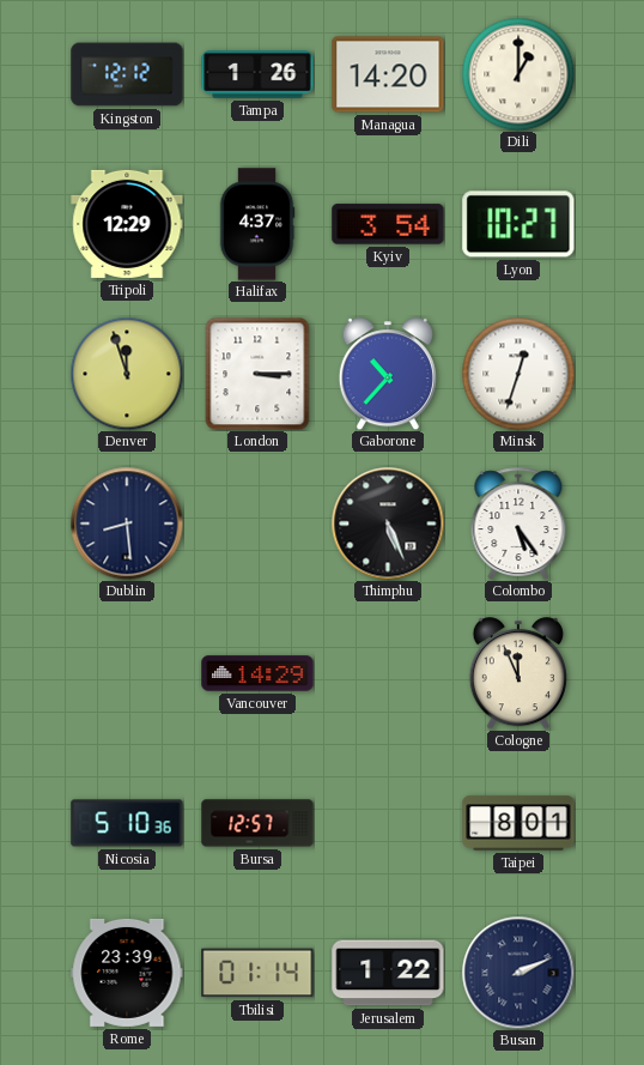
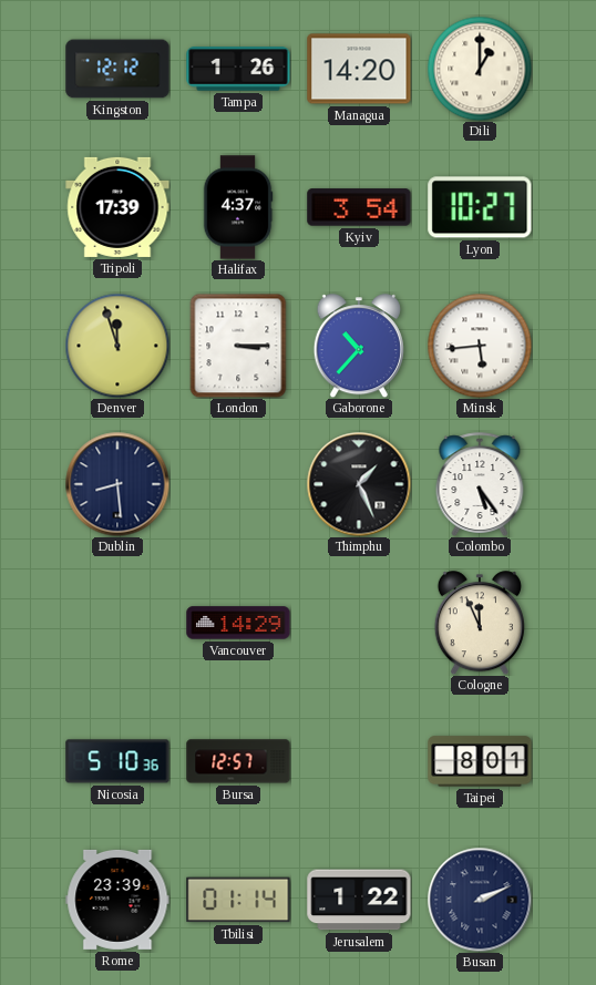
Tripoli: 12:29 -> 17:39 (117, 207)
Minsk: 12:33 -> 5:44 (480, 346)
Thimphu: 5:26 -> 1:26 (359, 484)
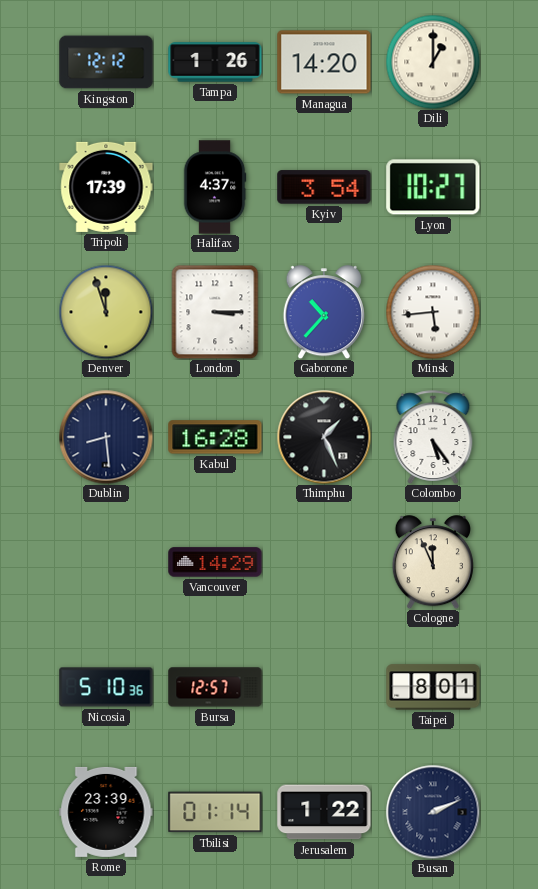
Kabul: none -> 16:28 (215, 437)
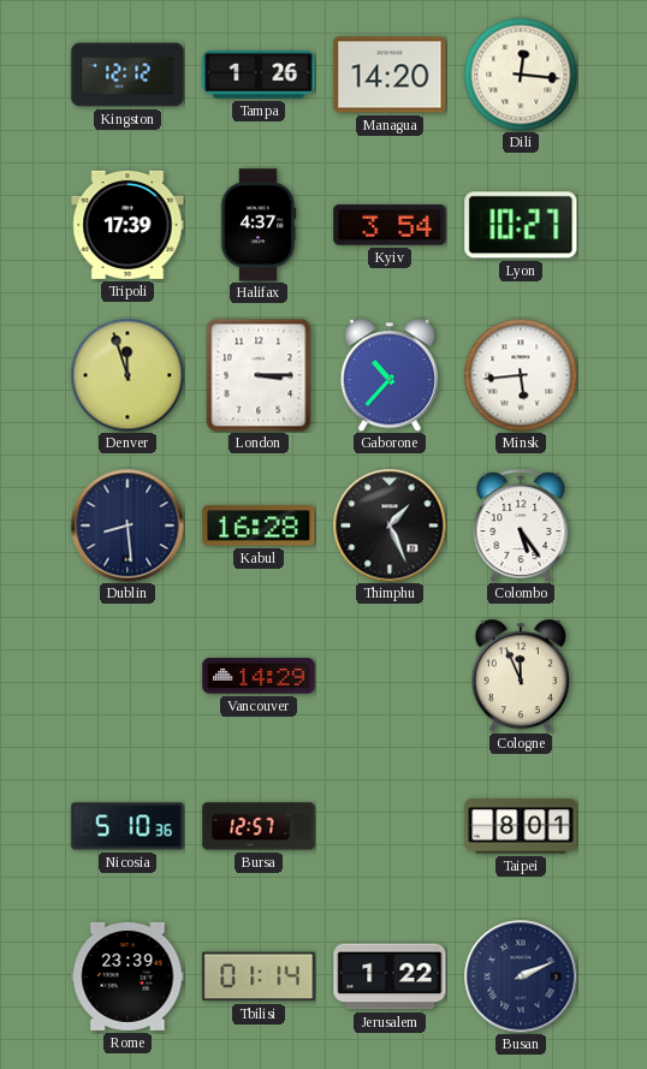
Dili: 1:00 -> 12:16 (521, 75)
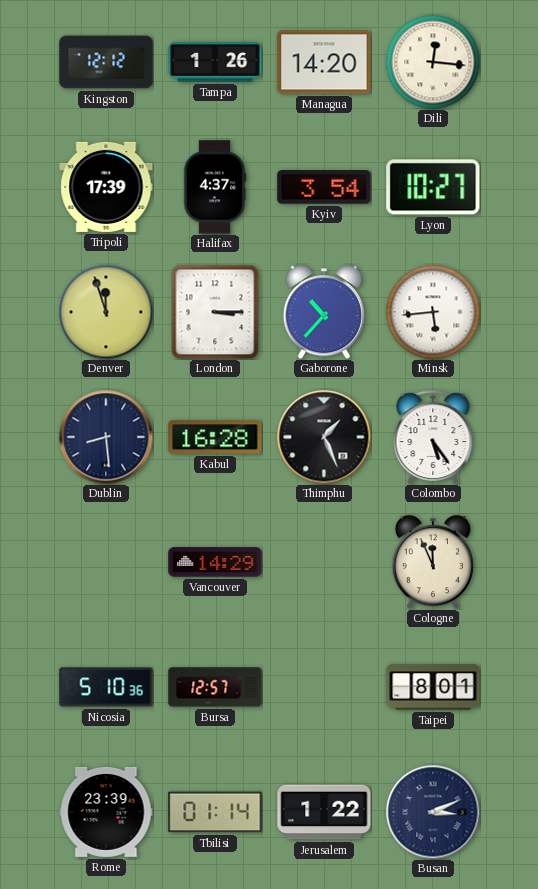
Busan: 2:11 -> 3:11 (433, 812)
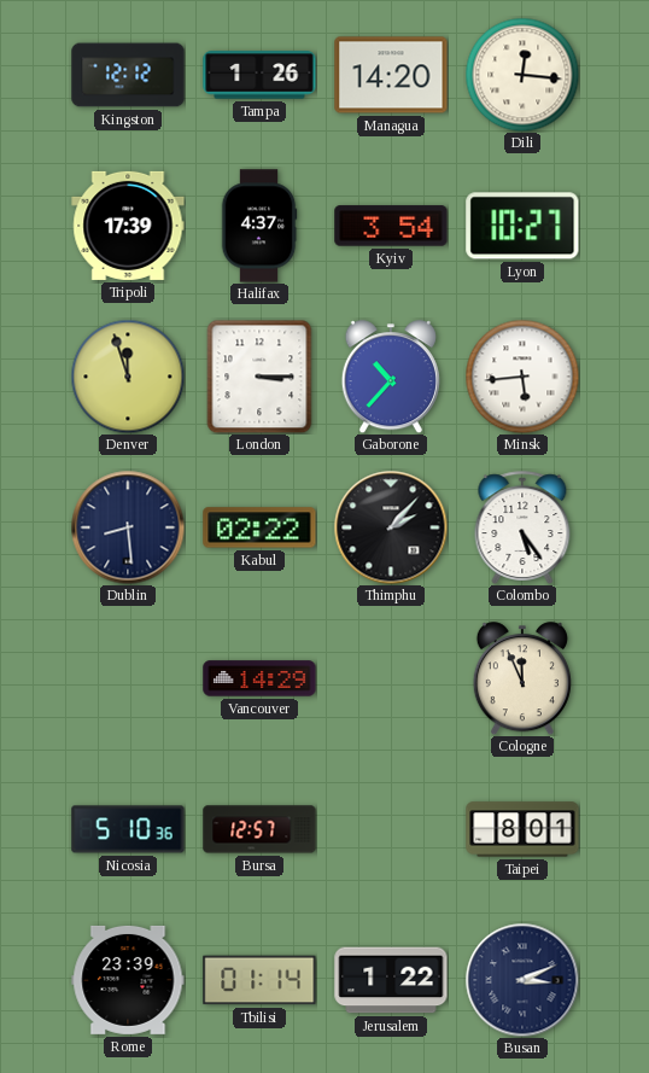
Kabul: 16:28 -> 02:22 (259, 527)
Thimphu: 1:26 -> 2:07 (391, 527)
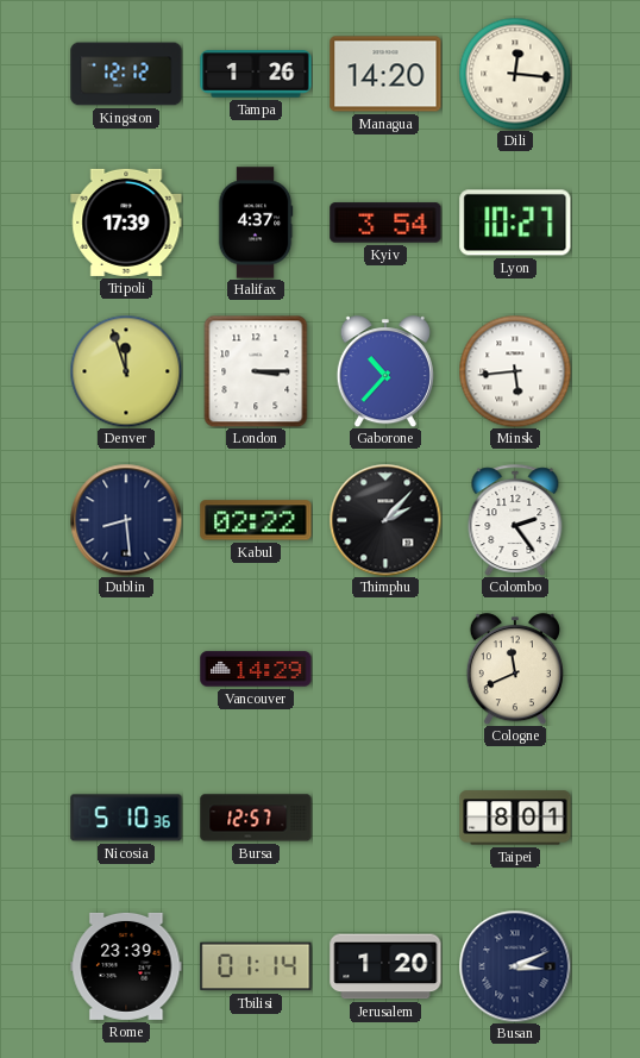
Colombo: 5:24 -> 2:24 (515, 520)
Cologne: 11:56 -> 11:41 (515, 669)
Jerusalem: 1:22 -> 1:20 (385, 966)
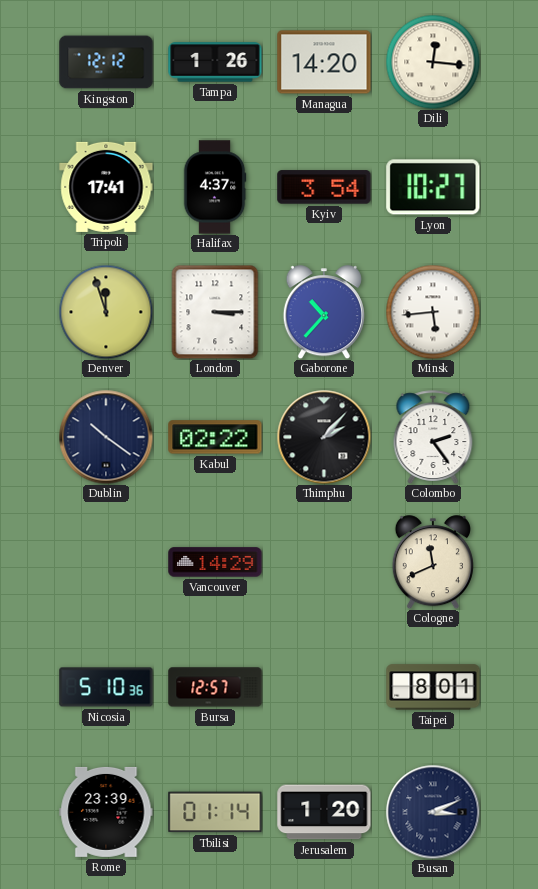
Tripoli: 17:39 -> 17:41 (106, 187)
Dublin: 8:29 -> 10:21 (106, 437)
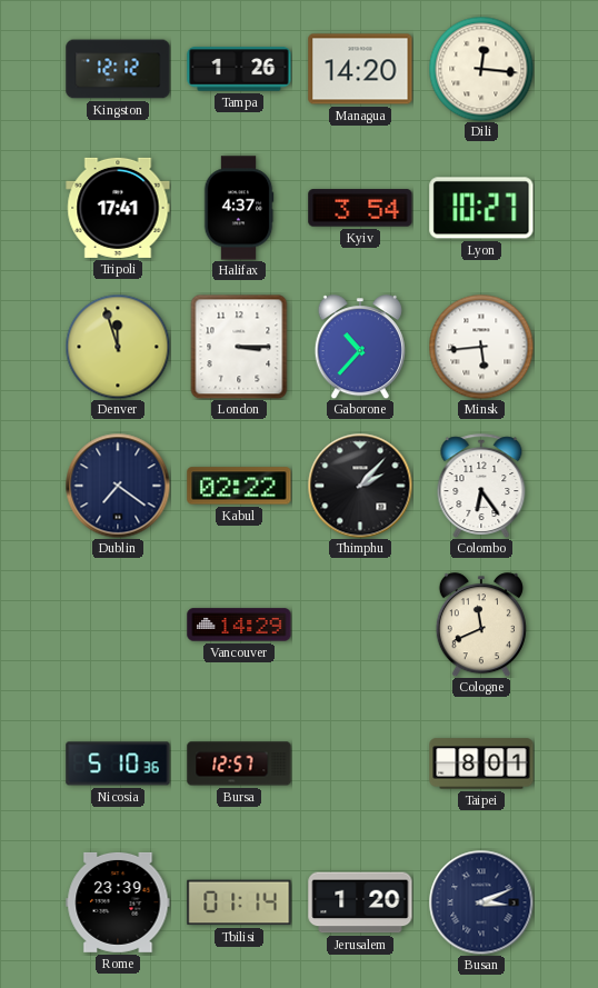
Dublin: 10:21 -> 7:21 (118, 486)
Colombo: 2:24 -> 6:24 (481, 486)
